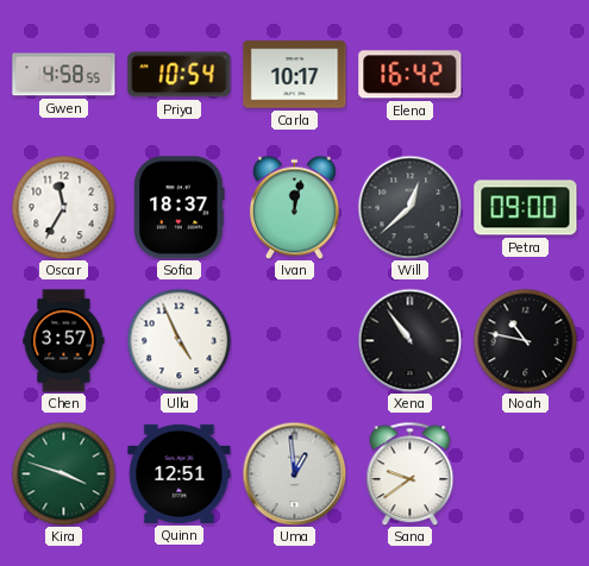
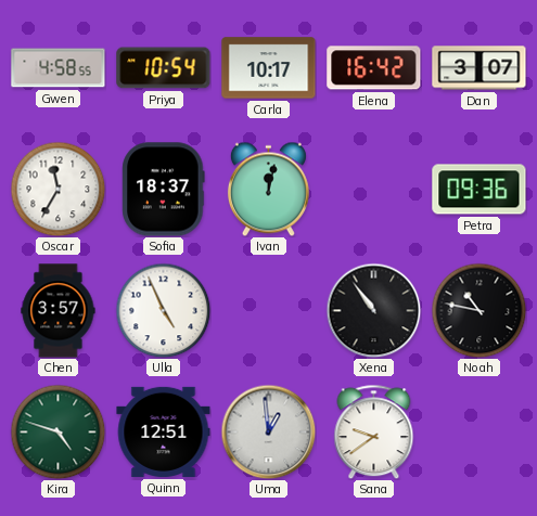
Dan: none -> 3:07 (480, 68)
Will: 12:38 -> none (409, 207)
Petra: 09:00 -> 09:36 (480, 190)
Kira: 3:48 -> 4:48 (57, 431)
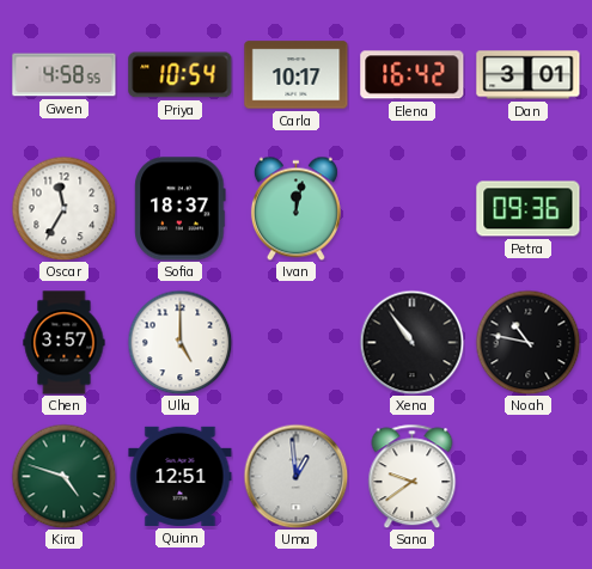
Dan: 3:07 -> 3:01 (529, 75)
Ulla: 4:56 -> 5:00 (179, 342)
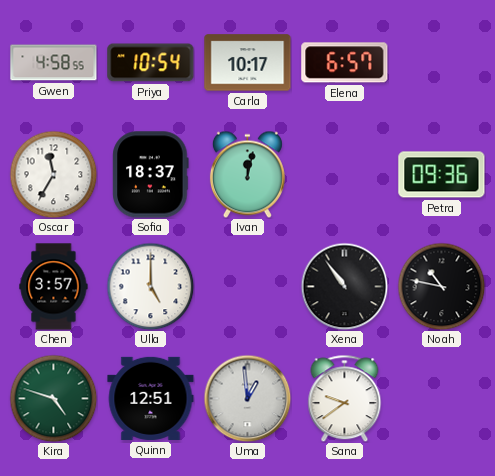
Elena: 16:42 -> 6:57 (345, 63)
Dan: 3:01 -> none (529, 75)
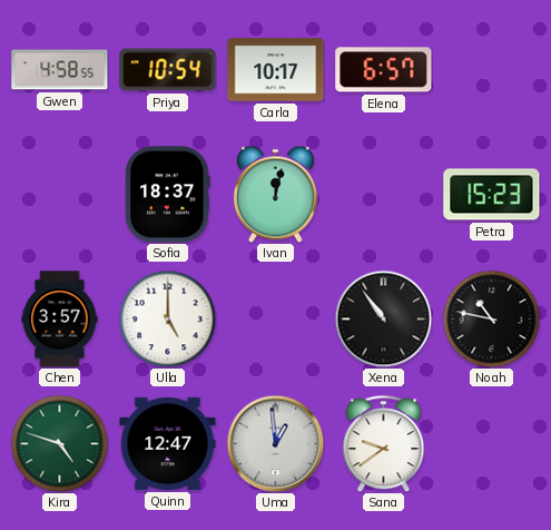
Oscar: 11:35 -> none (53, 174)
Petra: 09:36 -> 15:23 (492, 195)
Quinn: 12:51 -> 12:47 (168, 443)
